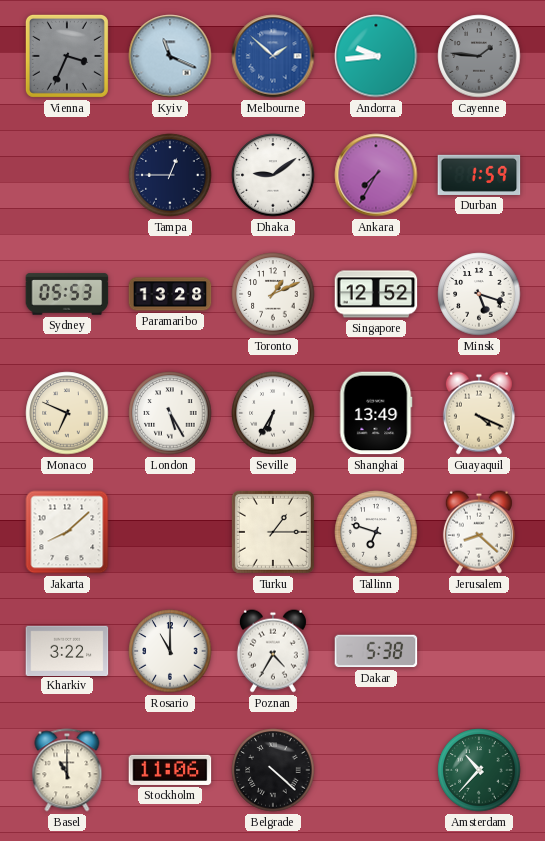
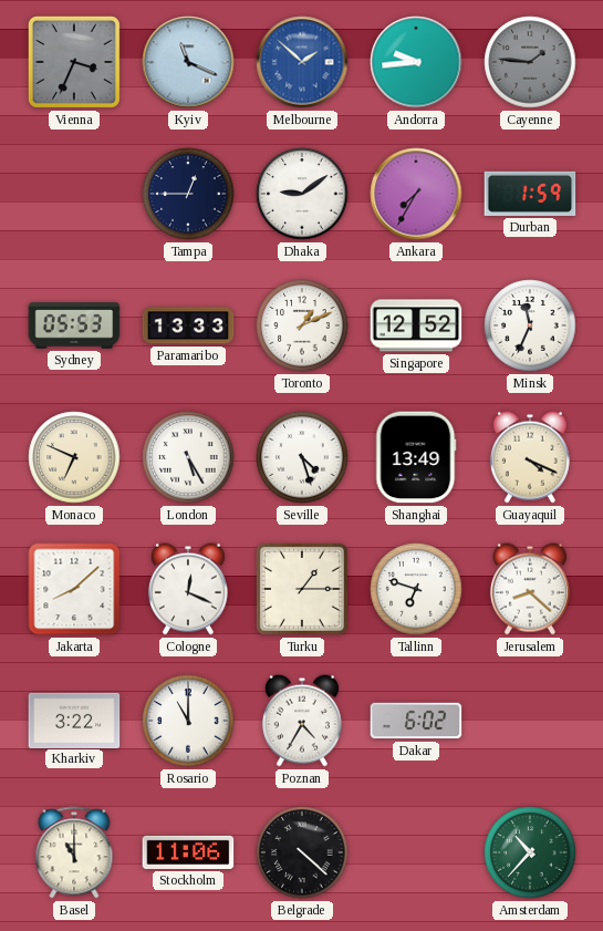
Paramaribo: 13:28 -> 13:33 (188, 325)
Minsk: 5:18 -> 11:34 (530, 325)
Seville: 6:35 -> 4:27 (302, 457)
Cologne: none -> 12:19 (188, 589)
Dakar: 5:38 -> 6:02 (416, 721)
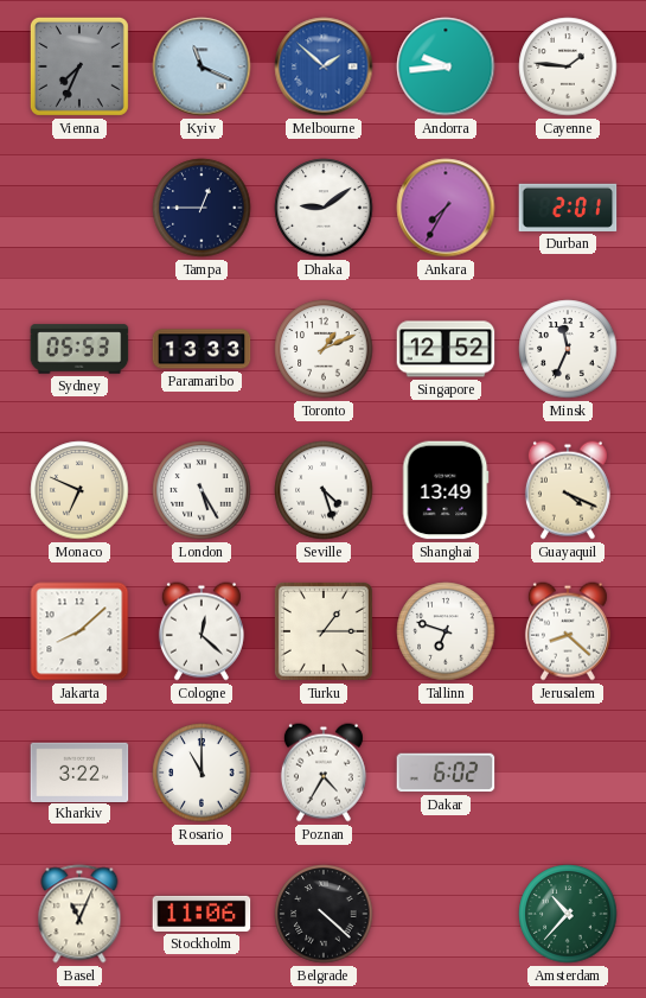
Vienna: 3:34 -> 7:34 (79, 66)
Cayenne dial: grey -> white (568, 66)
Durban: 1:59 -> 2:01 (568, 208)
Cologne: 12:19 -> 12:22 (202, 631)
Basel: 11:00 -> 11:04 (79, 914)
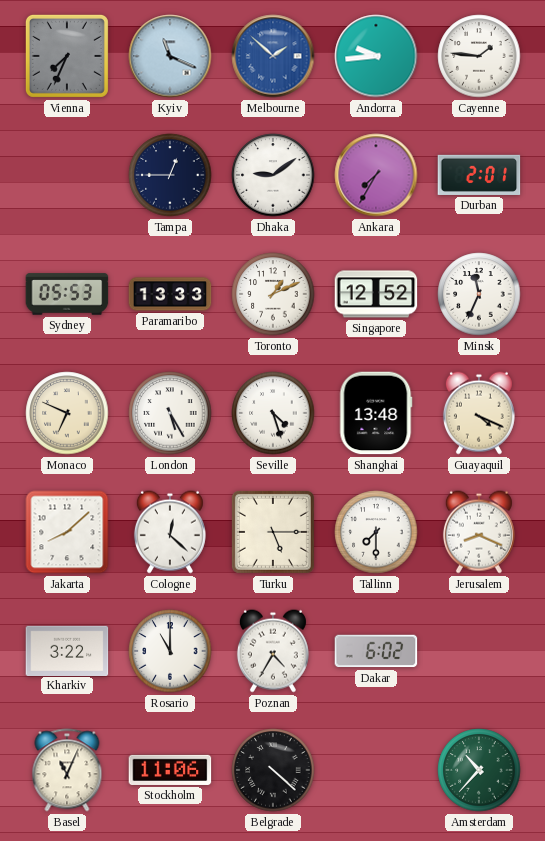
Shanghai: 13:49 -> 13:48 (376, 413)
Turku: 1:15 -> 5:15 (273, 532)
Tallinn: 6:48 -> 7:30 (376, 532)
Jerusalem: 8:22 -> 8:19 (479, 532)
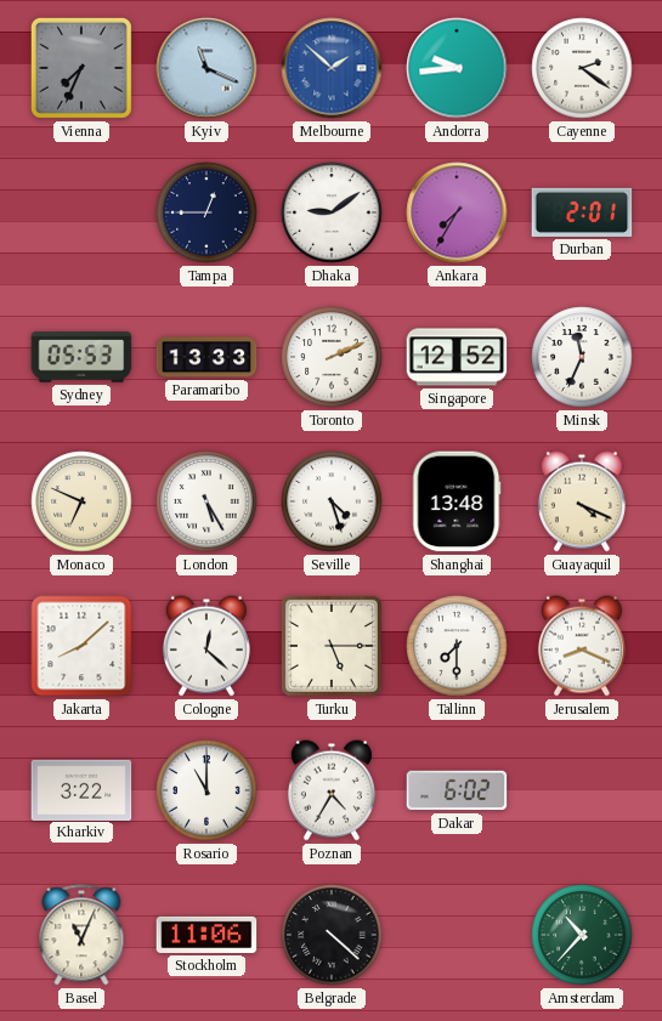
Cayenne: 1:46 -> 2:21 (582, 68)
Toronto: 1:11 -> 2:11 (332, 357)
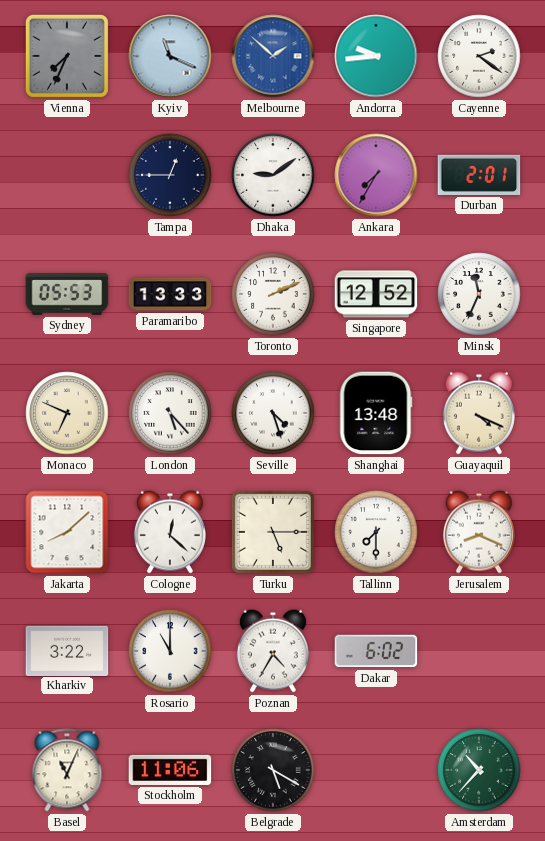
London: 5:25 -> 5:23 (170, 413)
Belgrade: 4:22 -> 5:20 (273, 770)
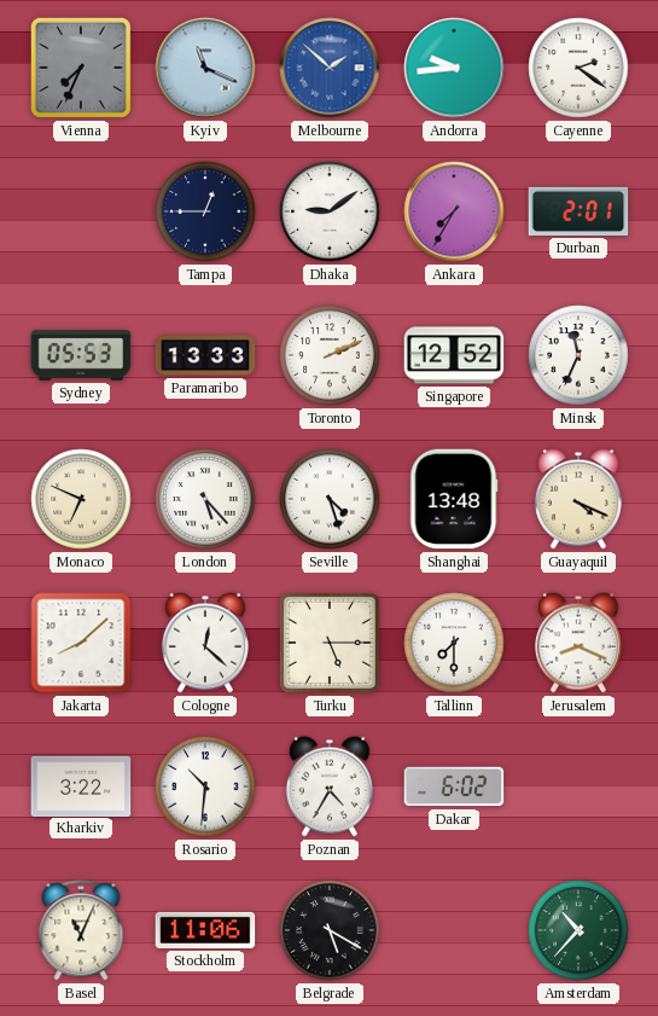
Rosario: 11:00 -> 10:31 (205, 786)
